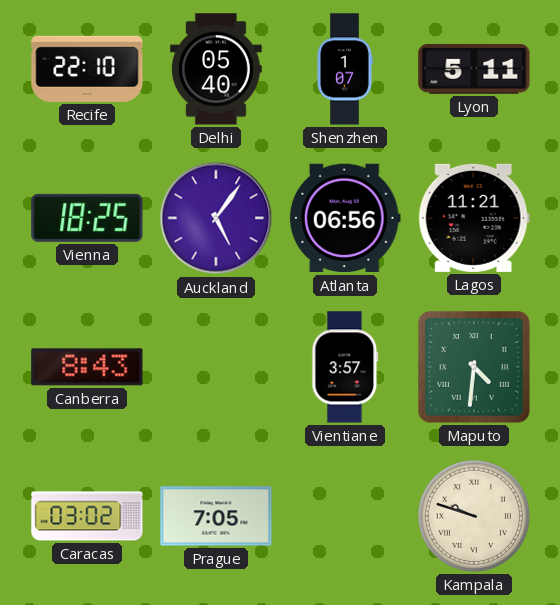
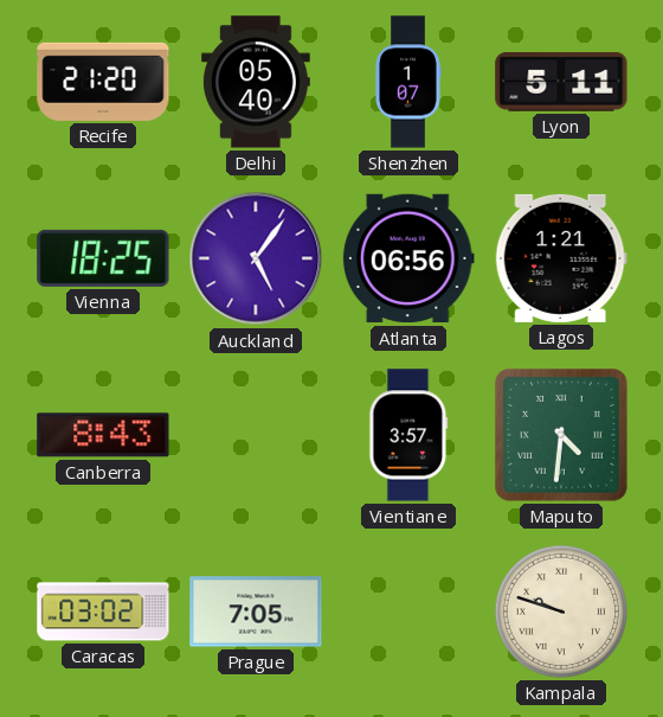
Recife: 22:10 -> 21:20 (103, 82)
Lagos: 11:21 -> 1:21 (561, 258)
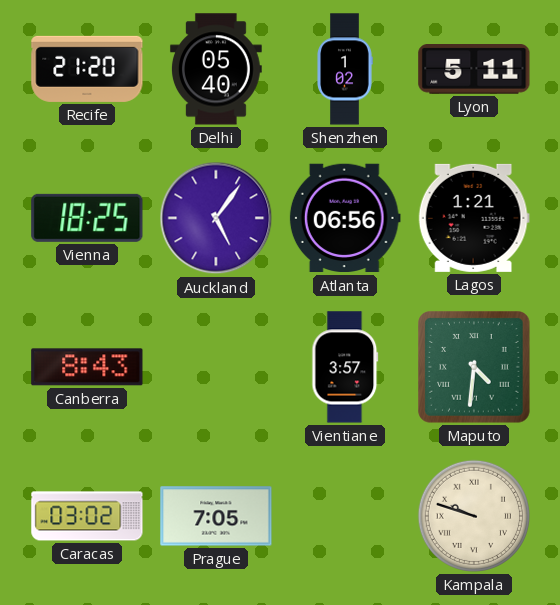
Shenzhen: 1:07 -> 1:02 (345, 69)
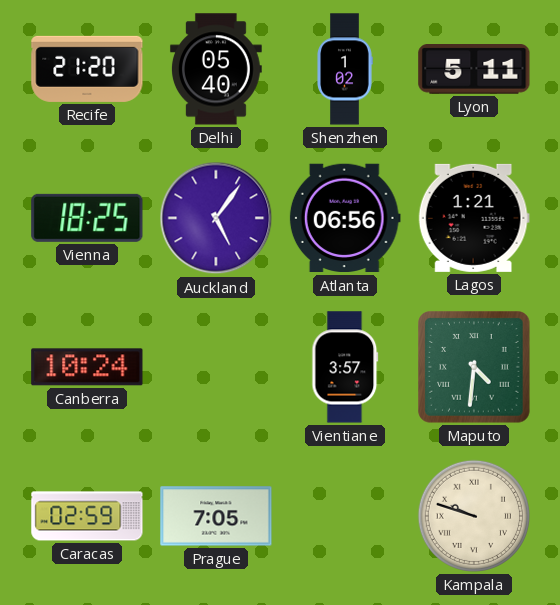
Canberra: 8:43 -> 10:24 (87, 367)
Caracas: 03:02 -> 02:59 (87, 516)
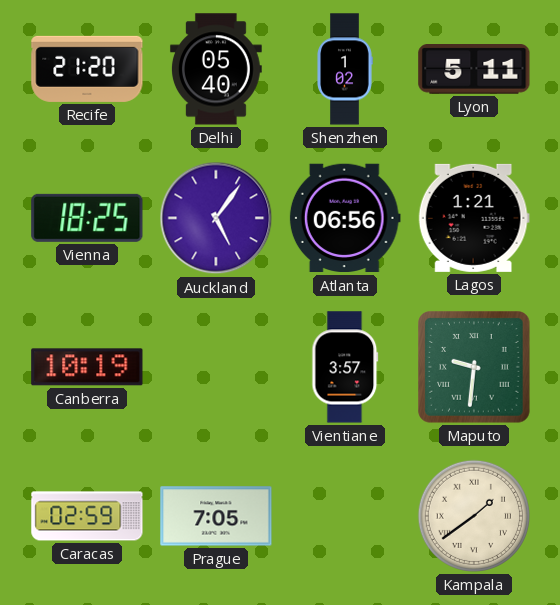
Canberra: 10:24 -> 10:19 (87, 367)
Maputo: 4:31 -> 9:31 (475, 368)
Kampala: 9:48 -> 1:39 (474, 516)
